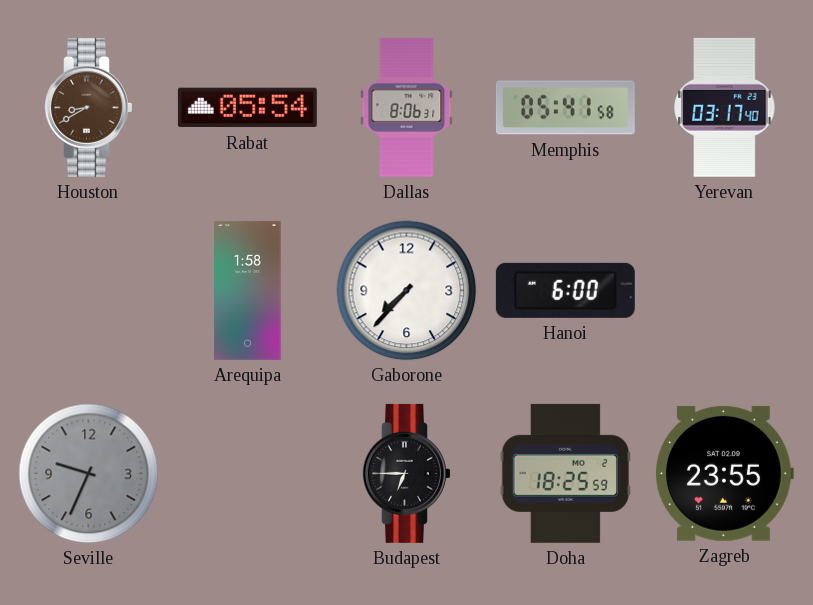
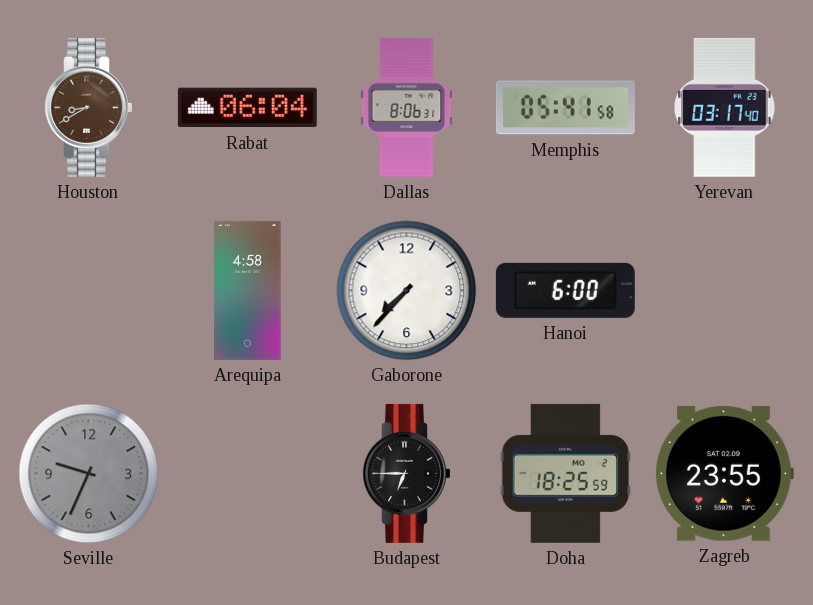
Rabat: 05:54 -> 06:04 (247, 108)
Arequipa: 1:58 -> 4:58 (248, 290)
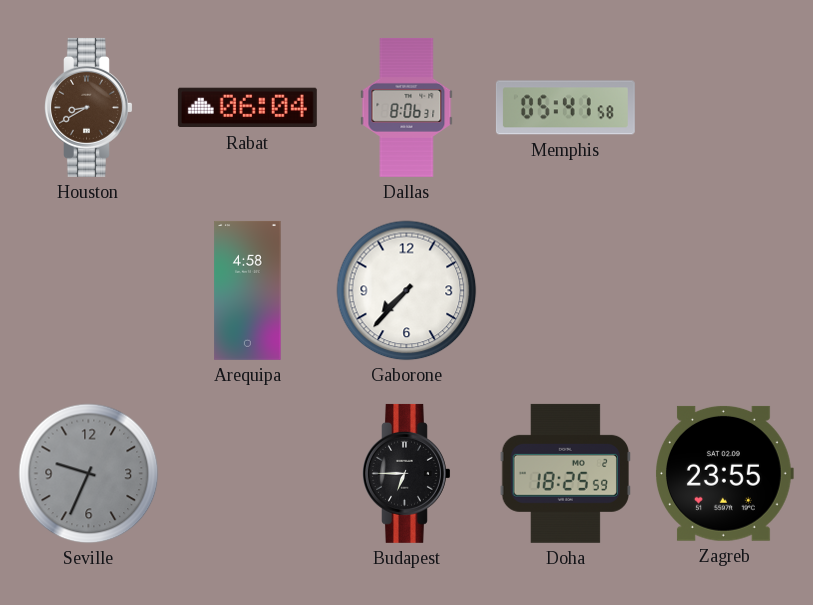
Yerevan: 03:17 -> none (725, 107)
Hanoi: 6:00 -> none (565, 290)
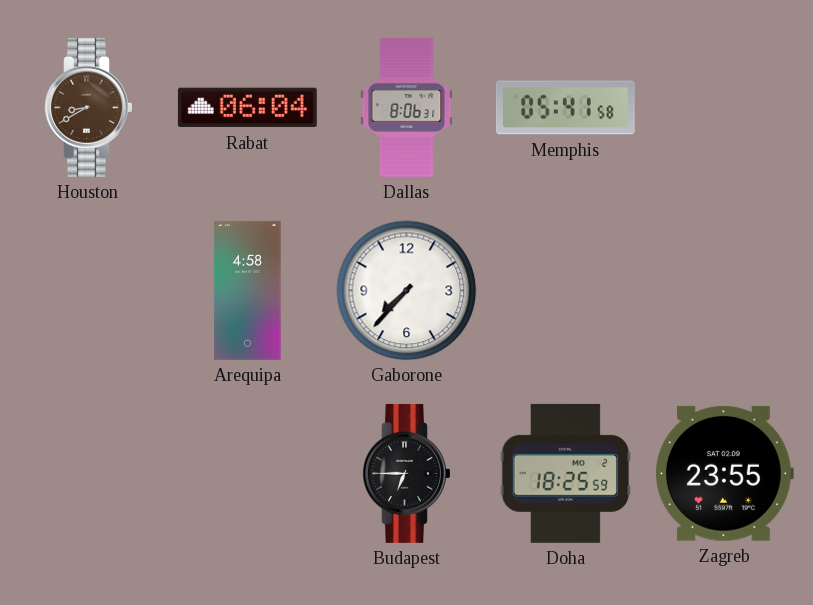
Seville: 9:34 -> none (89, 474)
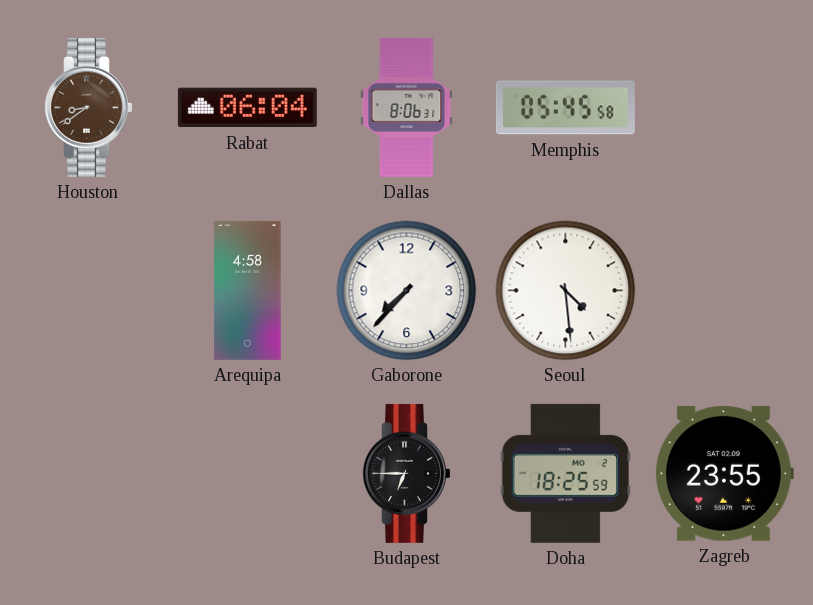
Houston: 8:40 -> 8:39 (89, 107)
Memphis: 05:41 -> 05:45 (565, 108)
Seoul: none -> 4:29 (566, 291)
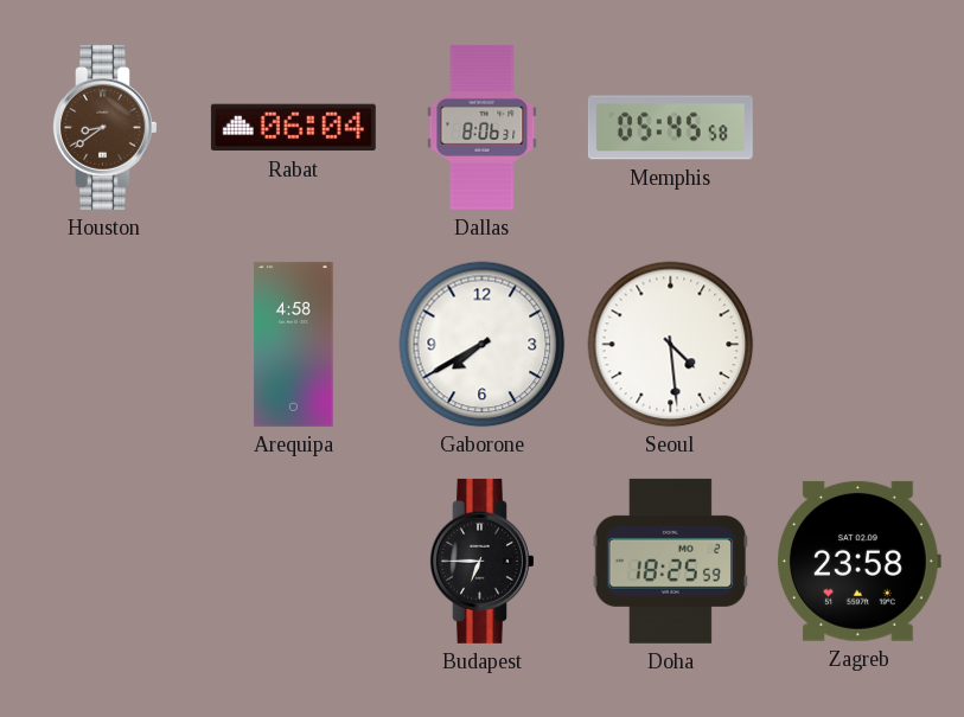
Gaborone: 7:37 -> 7:40 (483, 345)
Zagreb: 23:55 -> 23:58 (860, 561)
